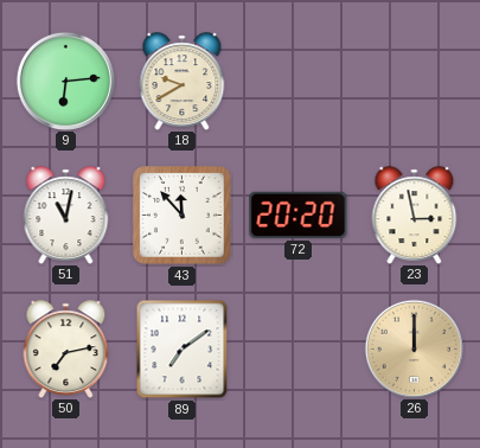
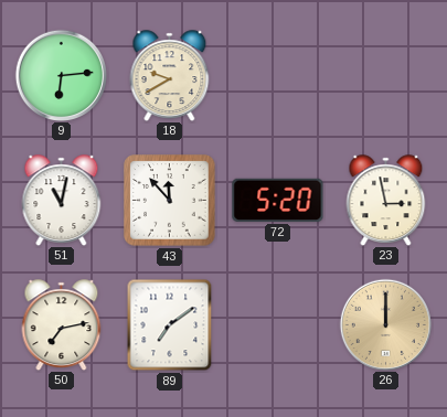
72: 20:20 -> 5:20 (278, 200)
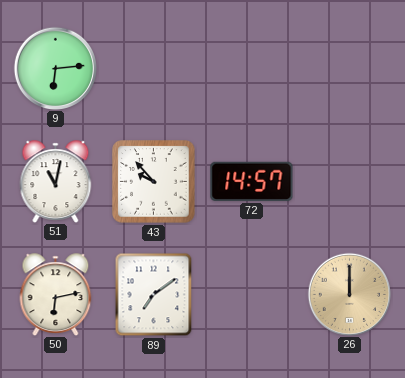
18: 9:40 -> none (170, 75)
43: 11:53 -> 9:53 (154, 182)
72: 5:20 -> 14:57 (252, 181)
23: 2:58 -> none (386, 200)
50: 7:13 -> 6:13 (56, 294)
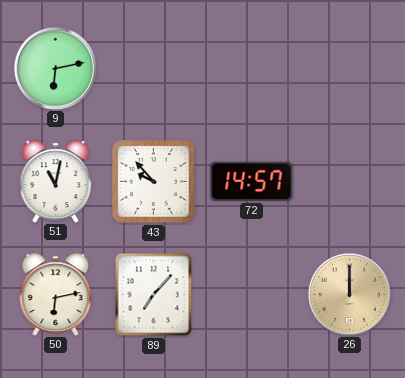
9: 6:14 -> 6:13 (55, 68)
89: 7:09 -> 7:07 (154, 295)
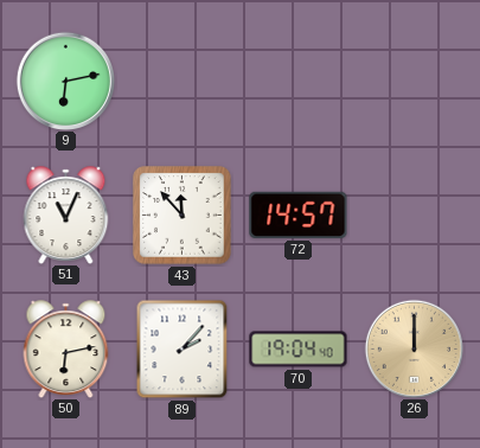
51: 11:02 -> 11:04 (66, 215)
43: 9:53 -> 11:53 (183, 216)
89: 7:07 -> 2:07 (183, 350)
70: none -> 19:04 (299, 350)
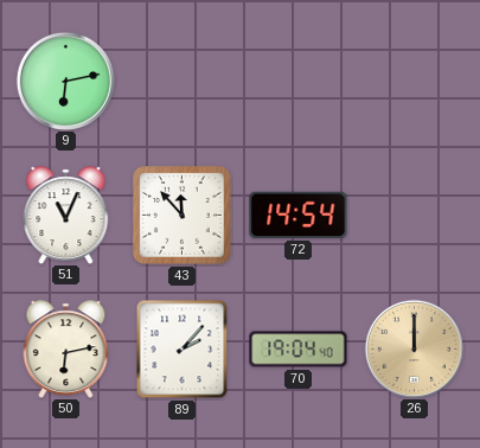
72: 14:57 -> 14:54 (299, 215)
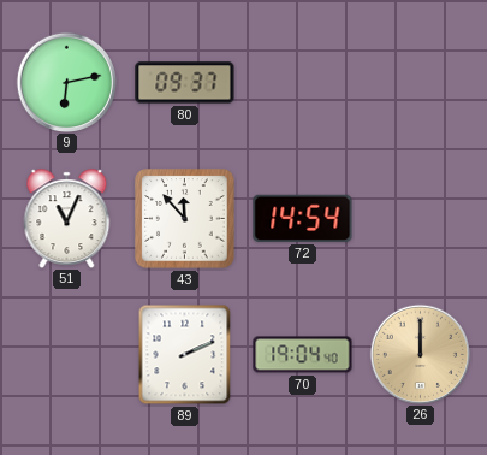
80: none -> 09:37 (185, 83)
50: 6:13 -> none (66, 348)
89: 2:07 -> 2:11 (185, 355)
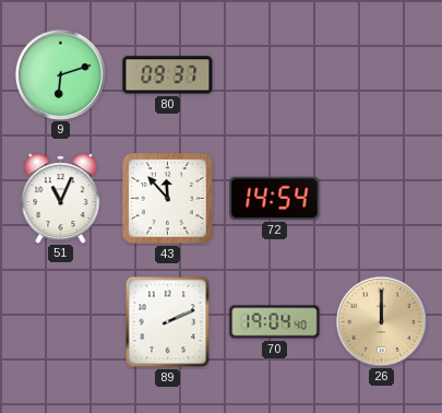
9: 6:13 -> 6:12 (60, 74)
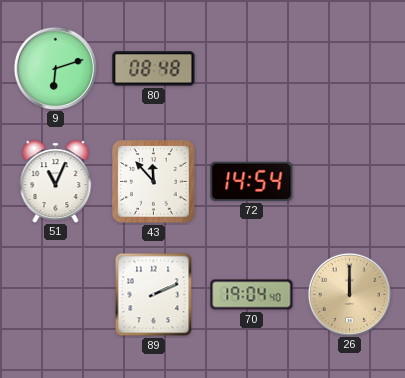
80: 09:37 -> 08:48 (154, 69)
